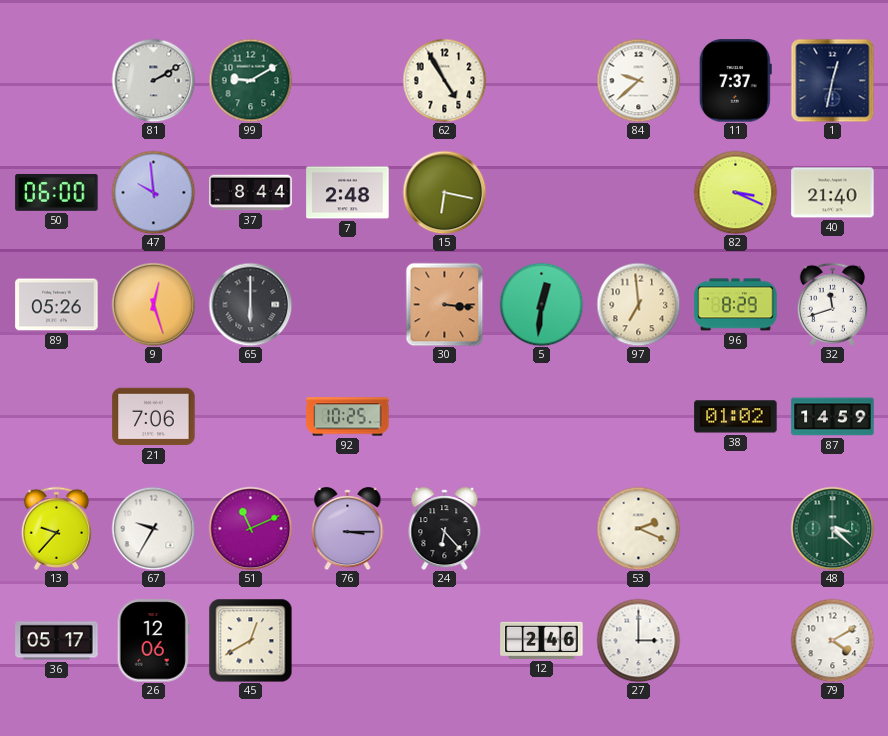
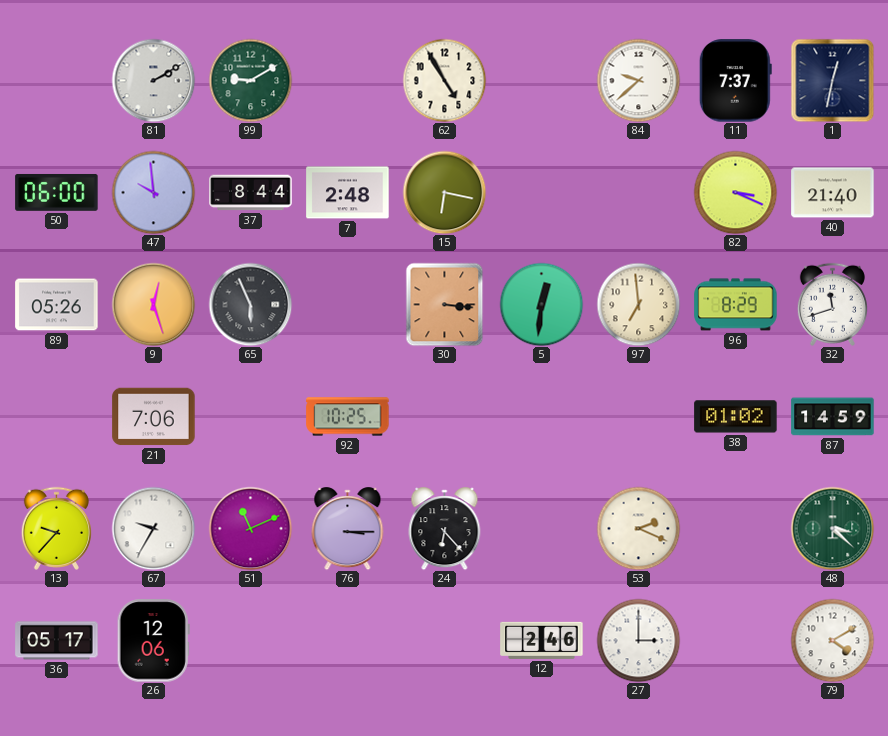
65: 6:00 -> 5:56 (250, 304)
45: 12:40 -> none (250, 640)
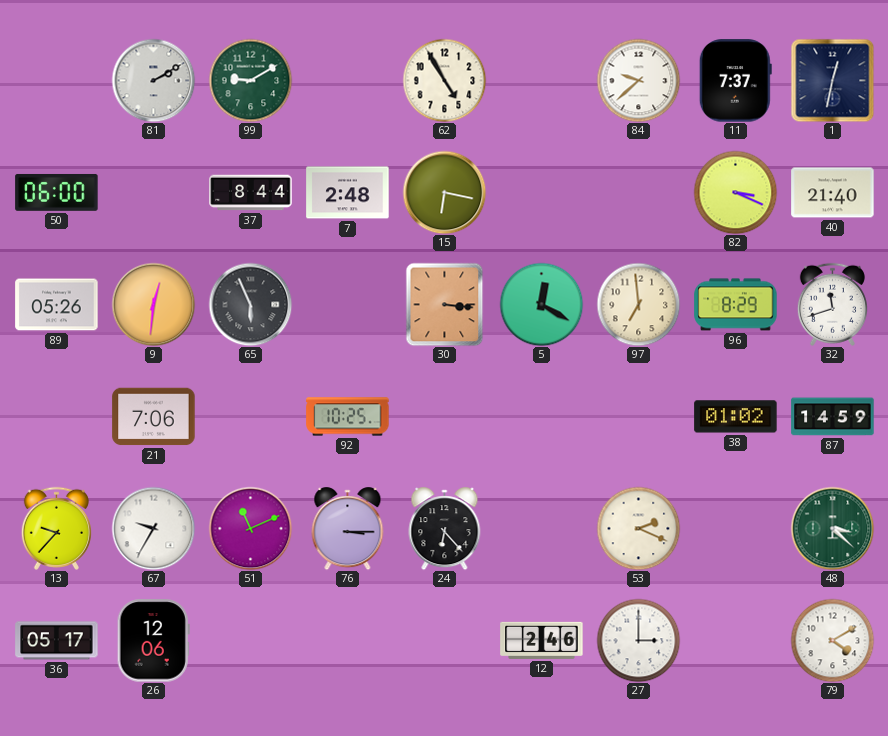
47: 9:59 -> none (153, 192)
9: 12:27 -> 12:31 (153, 304)
5: 12:31 -> 12:20 (541, 304)
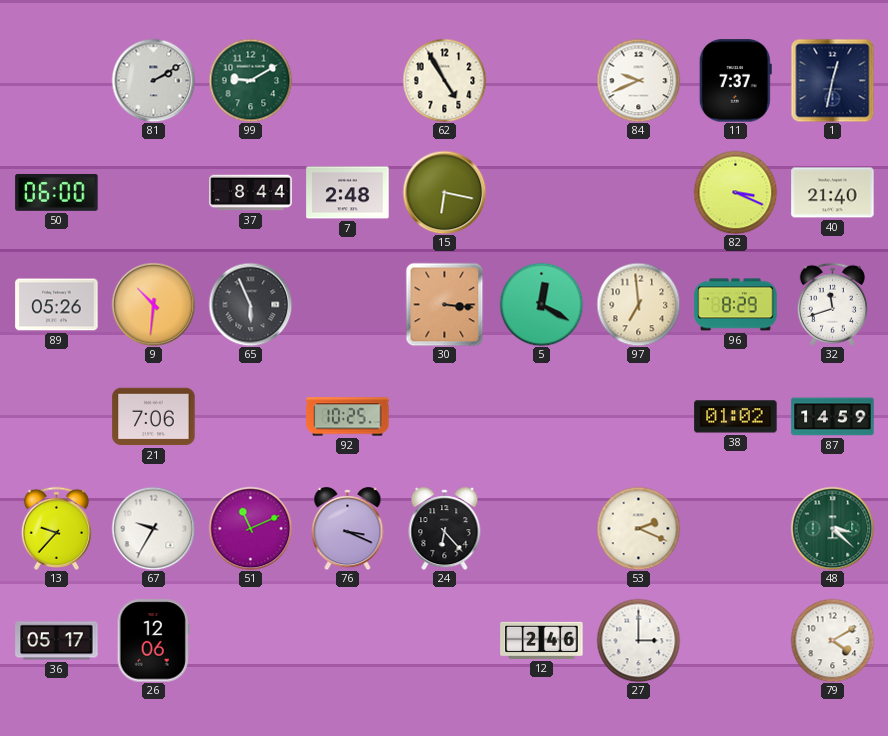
84: 9:38 -> 9:41 (638, 80)
9: 12:31 -> 10:31 (153, 304)
76: 3:15 -> 3:19 (348, 529)
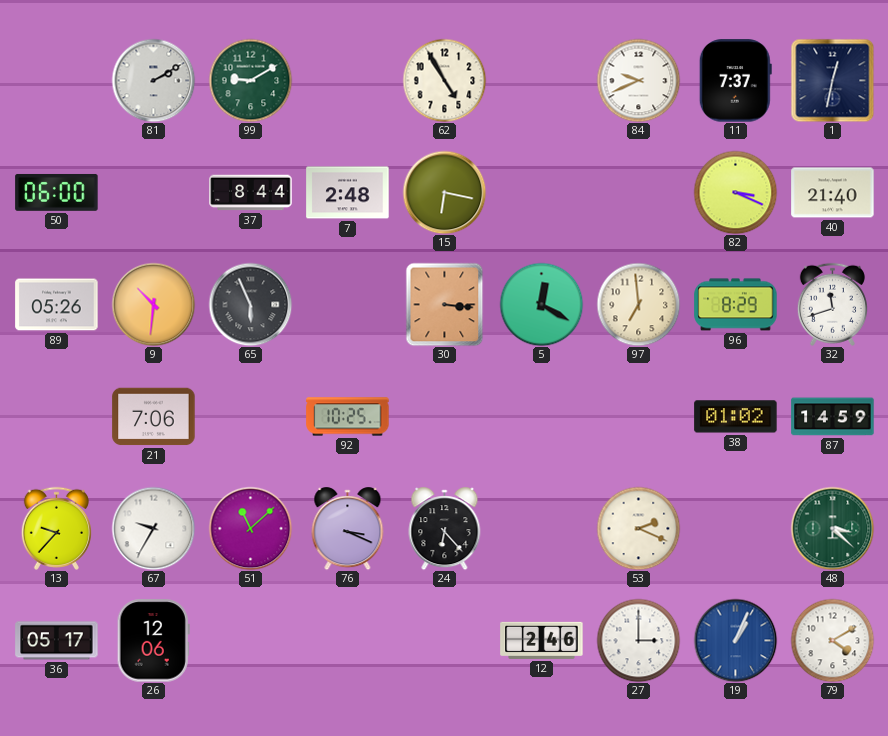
51: 11:11 -> 11:08 (250, 528)
19: none -> 1:04 (735, 640)
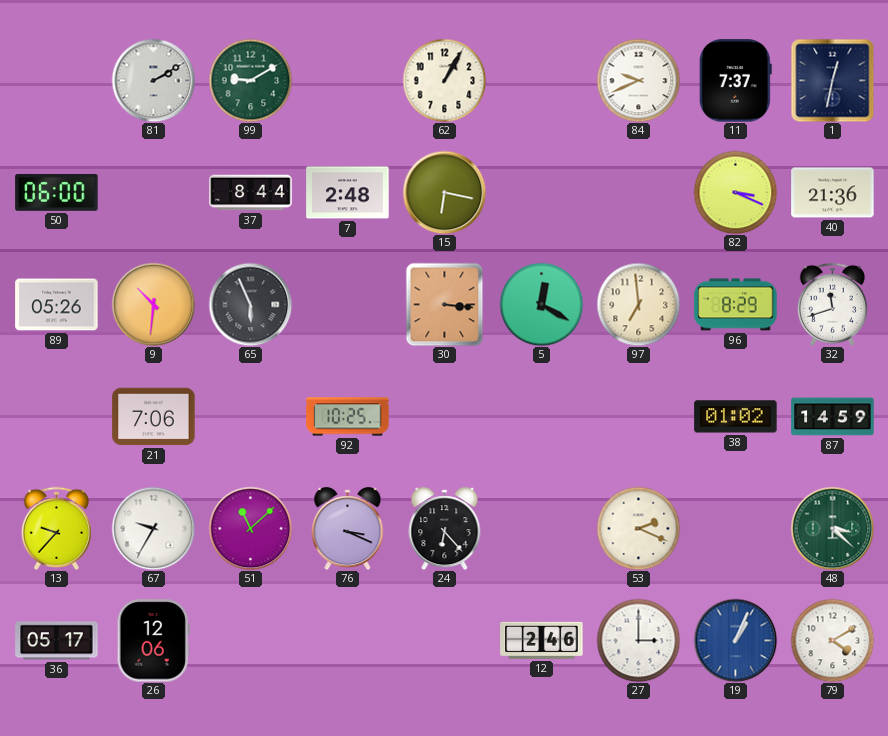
62: 4:55 -> 1:05 (444, 80)
40: 21:40 -> 21:36 (833, 193)
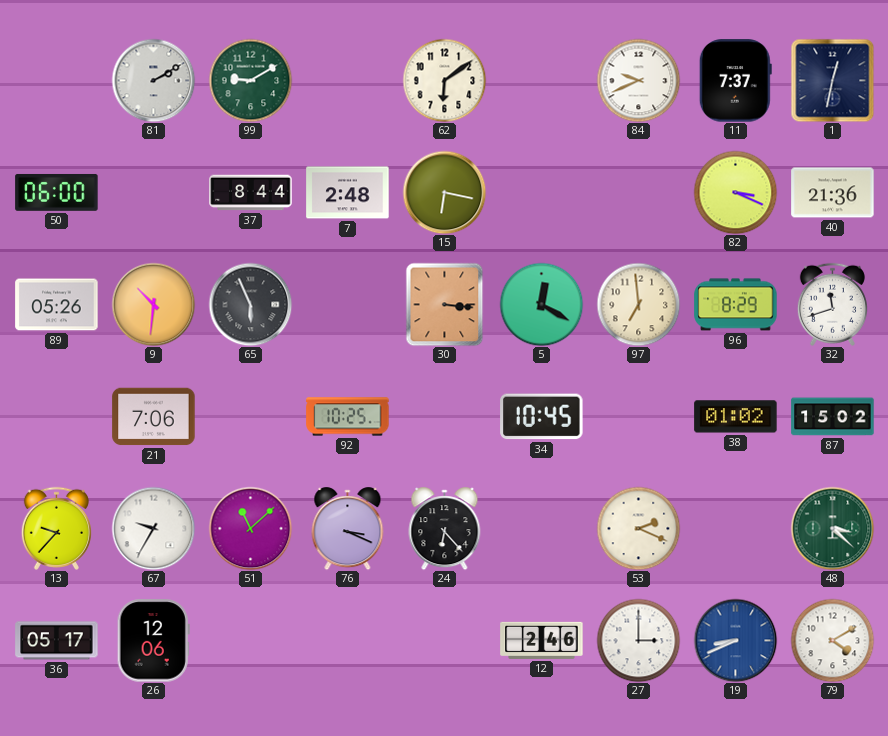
62: 1:05 -> 6:09 (444, 80)
34: none -> 10:45 (542, 417)
87: 14:59 -> 15:02 (833, 417)
19: 1:04 -> 8:41 (735, 640)
